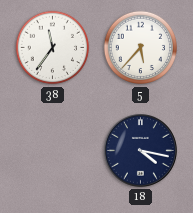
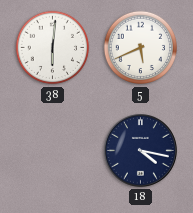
38: 11:36 -> 6:01 (53, 48)
5: 5:37 -> 5:41 (141, 48)
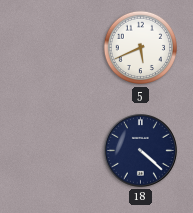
38: 6:01 -> none (53, 48)
18: 4:17 -> 4:22 (141, 151)
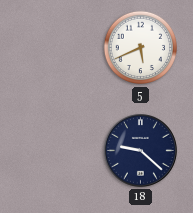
18: 4:22 -> 9:22 (141, 151)
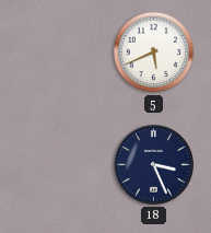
18: 9:22 -> 3:26 (154, 165)
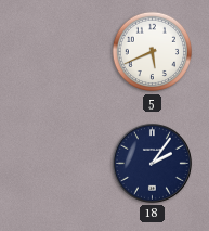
18: 3:26 -> 2:06 (153, 164)
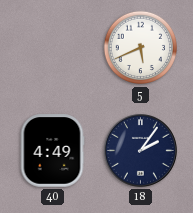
40: none -> 4:49 (52, 151)
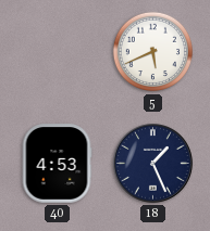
40: 4:49 -> 4:53 (57, 164)
18: 2:06 -> 1:26 (153, 164)
